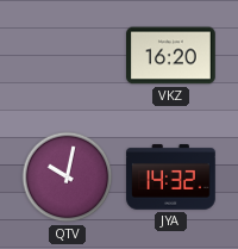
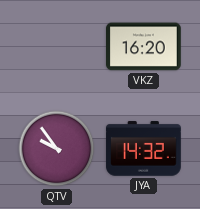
QTV: 10:02 -> 9:54 (57, 149)
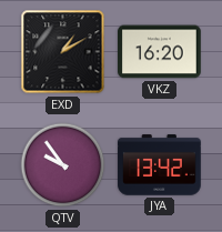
EXD: none -> 1:10 (63, 52)
JYA: 14:32 -> 13:42 (160, 165)
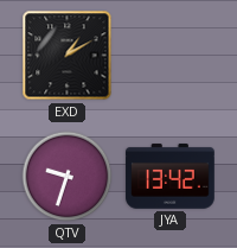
VKZ: 16:20 -> none (160, 52)
QTV: 9:54 -> 9:33 (68, 177)
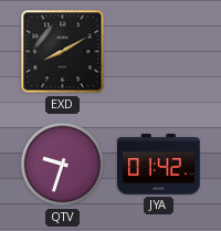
EXD: 1:10 -> 8:10 (63, 52)
JYA: 13:42 -> 01:42 (159, 165)
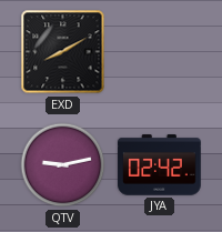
QTV: 9:33 -> 9:13 (63, 165)
JYA: 01:42 -> 02:42 (160, 165)
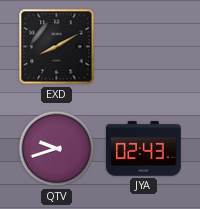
QTV: 9:13 -> 9:42 (57, 149)
JYA: 02:42 -> 02:43 (144, 149)
